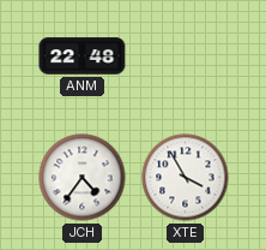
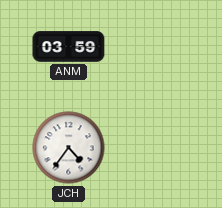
ANM: 22:48 -> 03:59 (69, 47)
XTE: 3:55 -> none (186, 178)
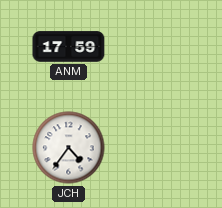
ANM: 03:59 -> 17:59 (69, 47)
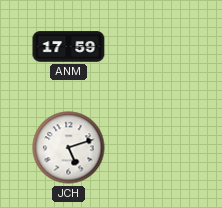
JCH: 4:36 -> 5:12 (69, 148)
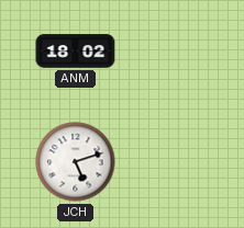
ANM: 17:59 -> 18:02 (76, 52)
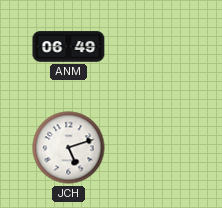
ANM: 18:02 -> 06:49 (69, 47)
